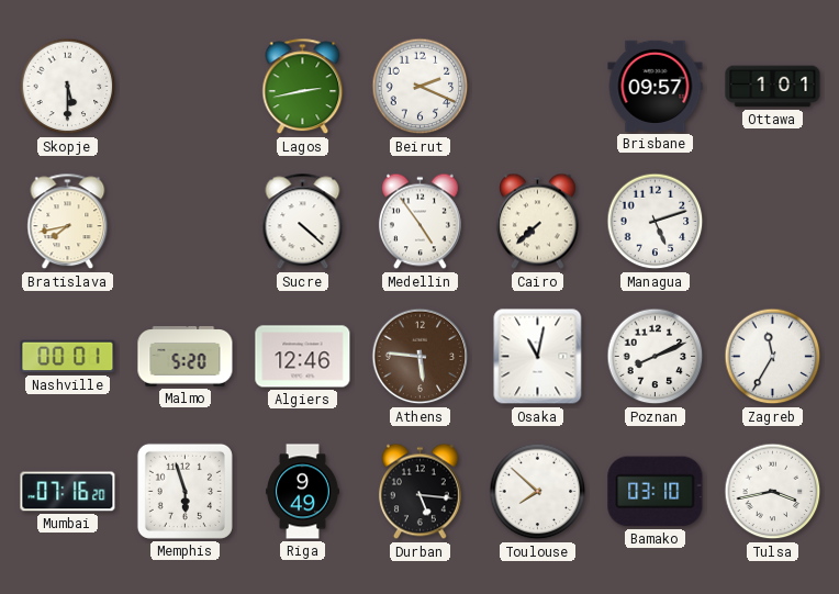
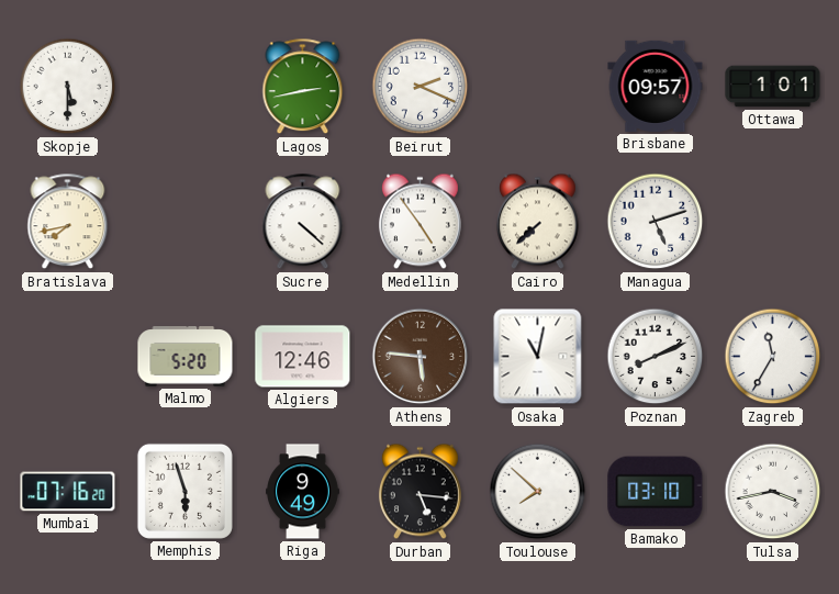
Nashville: 00:01 -> none (68, 357)
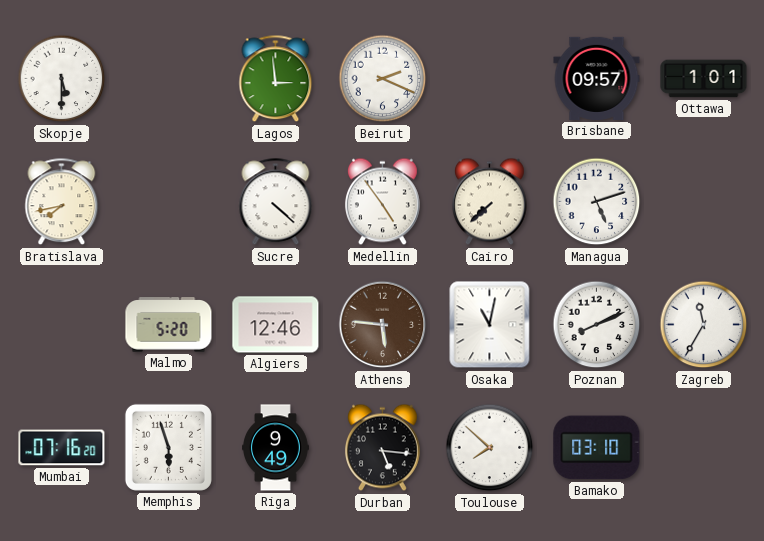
Lagos: 2:43 -> 2:59 (276, 79)
Tulsa: 3:43 -> none (773, 492)
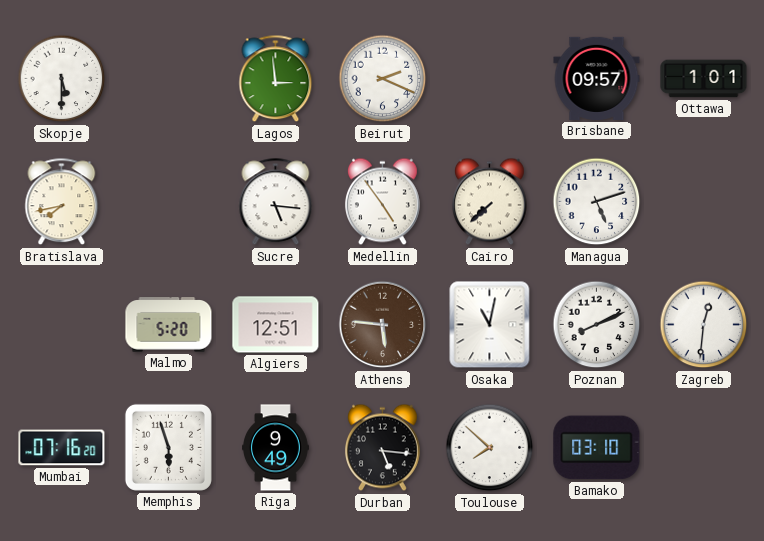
Sucre: 4:22 -> 5:16 (276, 202)
Algiers: 12:46 -> 12:51 (276, 325)
Zagreb: 11:35 -> 12:31 (704, 325)
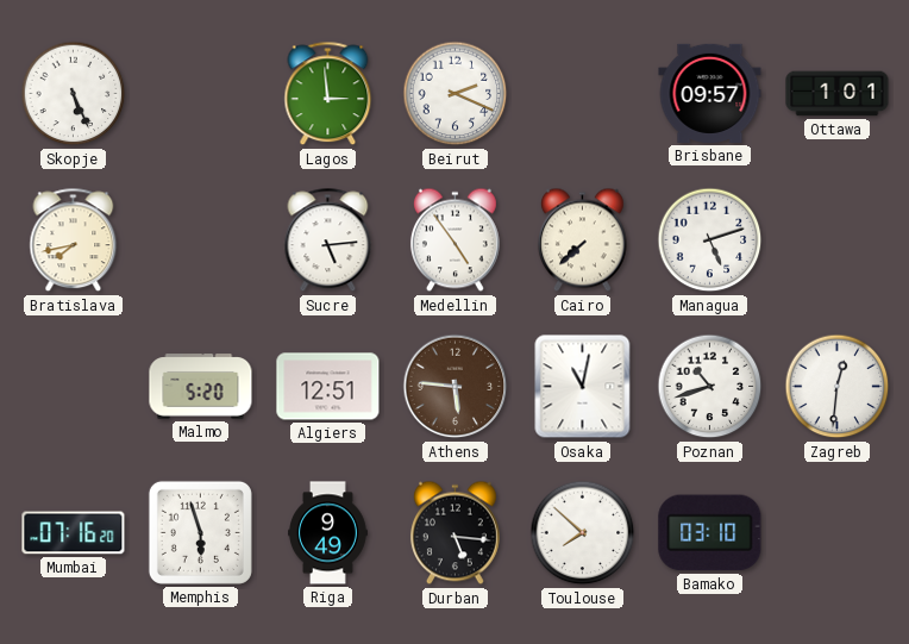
Skopje: 5:30 -> 5:26 (74, 94)
Sucre: 5:16 -> 5:14 (328, 240)
Poznan: 8:11 -> 10:42 (710, 387)
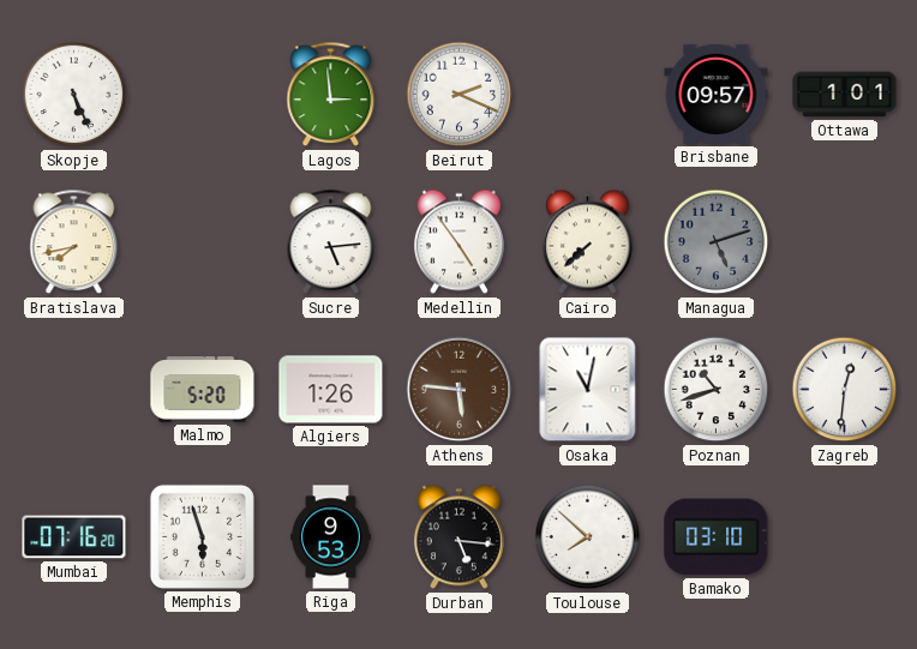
Managua dial: white -> grey (717, 242)
Algiers: 12:51 -> 1:26 (331, 390)
Riga: 9:49 -> 9:53 (331, 537)
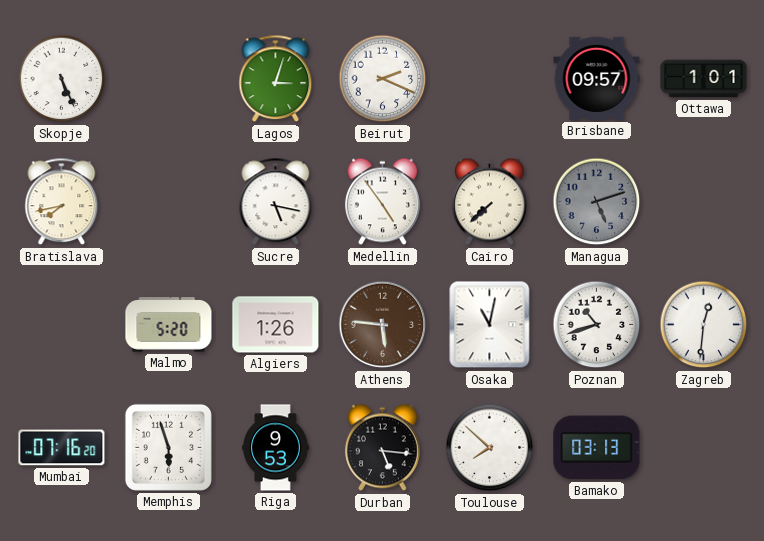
Lagos: 2:59 -> 3:03 (276, 79)
Sucre: 5:14 -> 5:17 (276, 202)
Bamako: 03:10 -> 03:13 (597, 448)
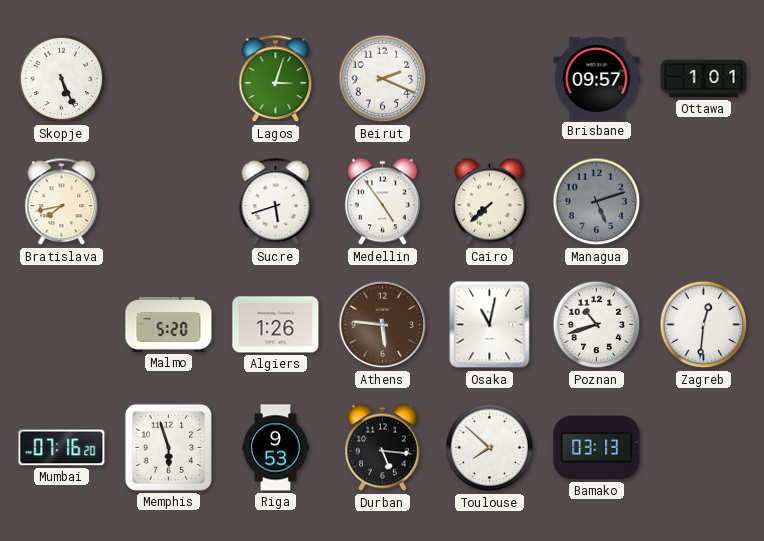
Sucre: 5:17 -> 5:42 (276, 202)
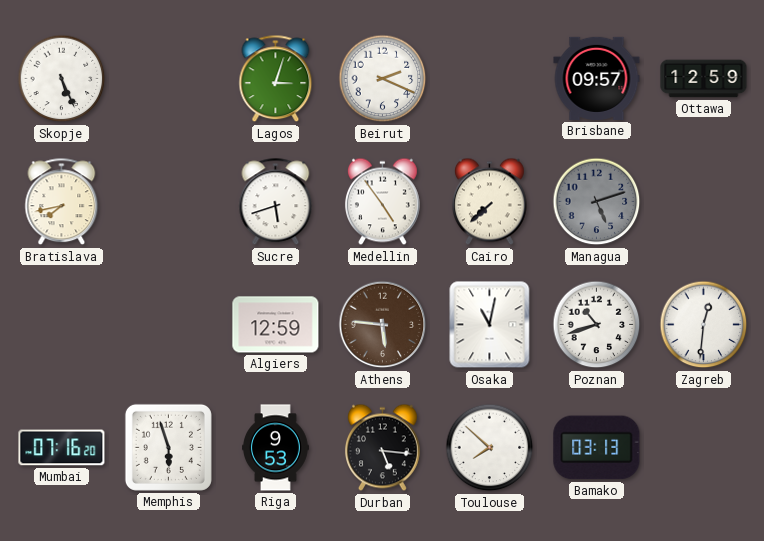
Ottawa: 1:01 -> 12:59 (704, 79)
Malmo: 5:20 -> none (169, 325)
Algiers: 1:26 -> 12:59 (276, 325)
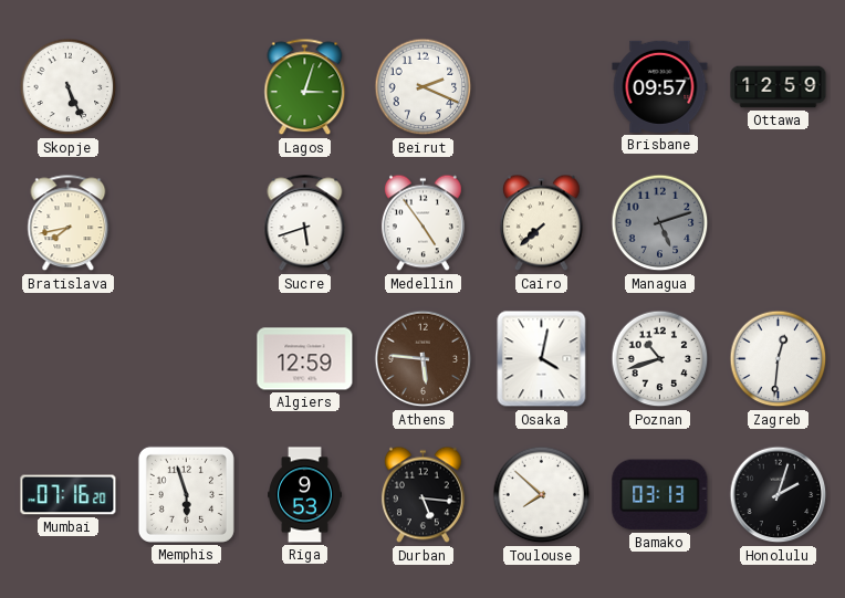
Osaka: 11:02 -> 4:02 (542, 359)
Honolulu: none -> 2:03 (779, 495)
